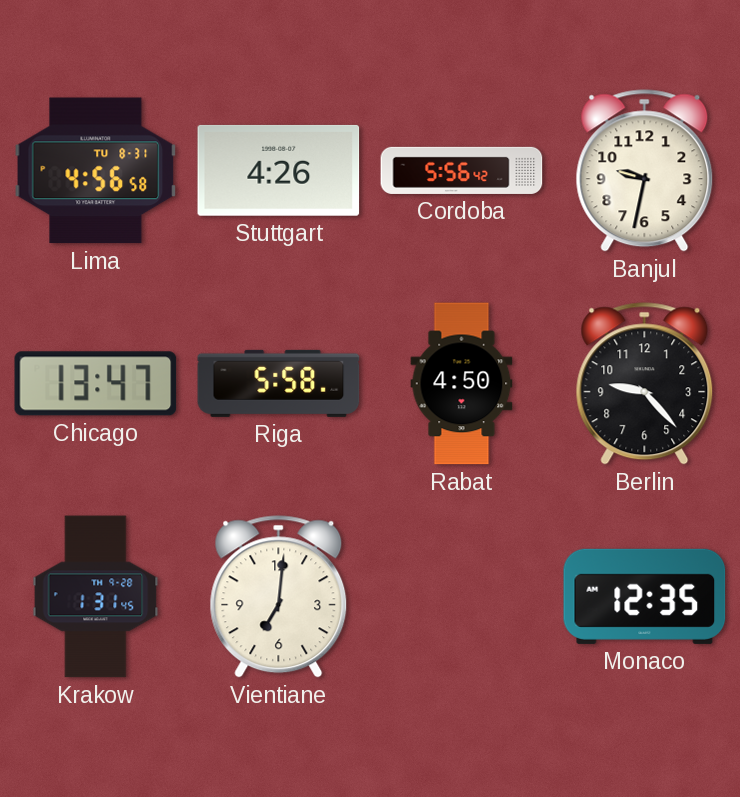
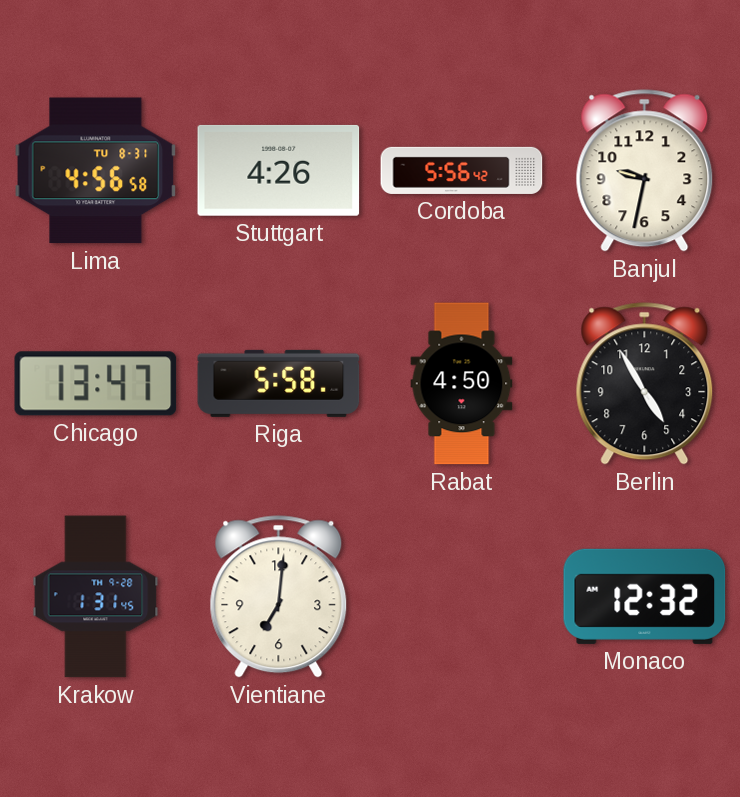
Berlin: 9:23 -> 4:55 (645, 384)
Monaco: 12:35 -> 12:32 (645, 596)
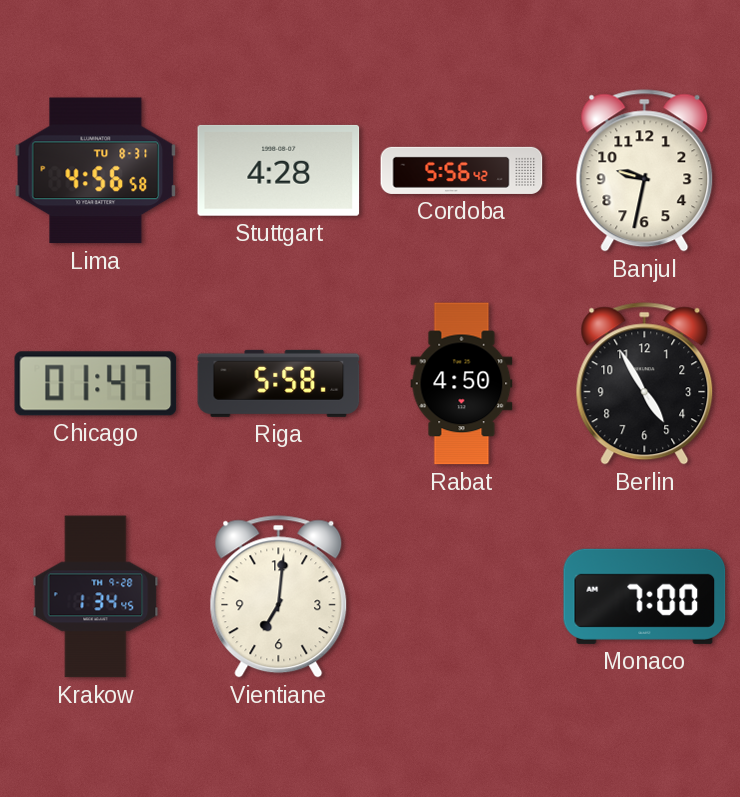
Stuttgart: 4:26 -> 4:28 (279, 170)
Chicago: 13:47 -> 01:47 (96, 384)
Krakow: 1:31 -> 1:34 (96, 597)
Monaco: 12:32 -> 7:00 (645, 596)
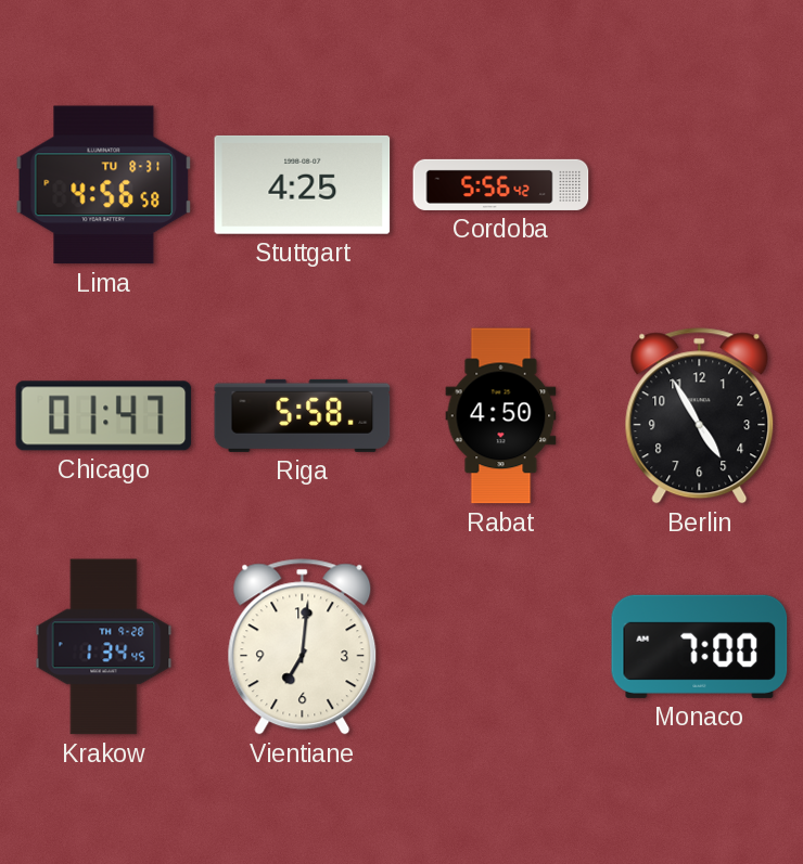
Stuttgart: 4:28 -> 4:25 (303, 184)
Banjul: 9:32 -> none (645, 171)
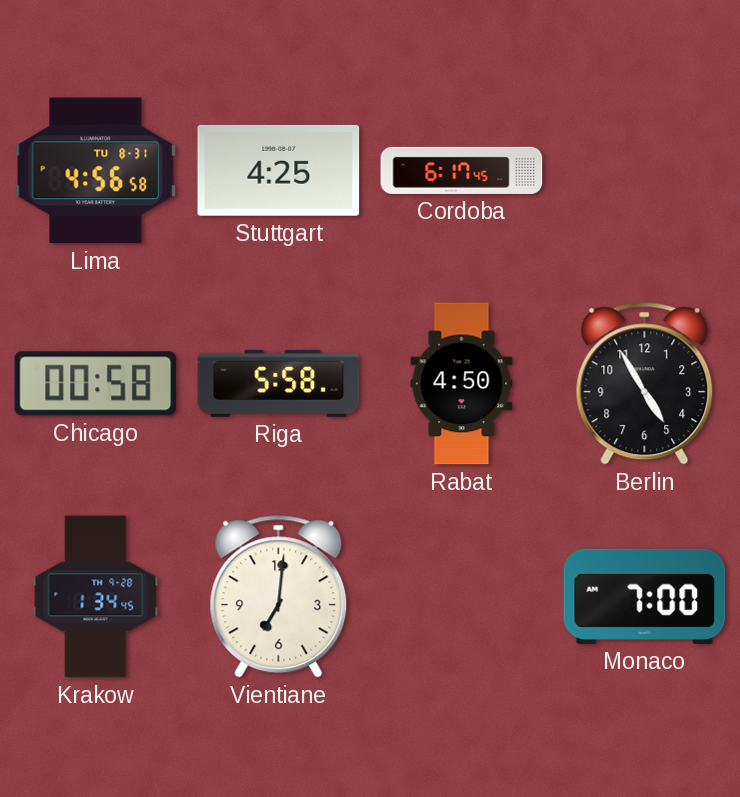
Cordoba: 5:56 -> 6:17 (462, 170)
Chicago: 01:47 -> 00:58 (96, 384)
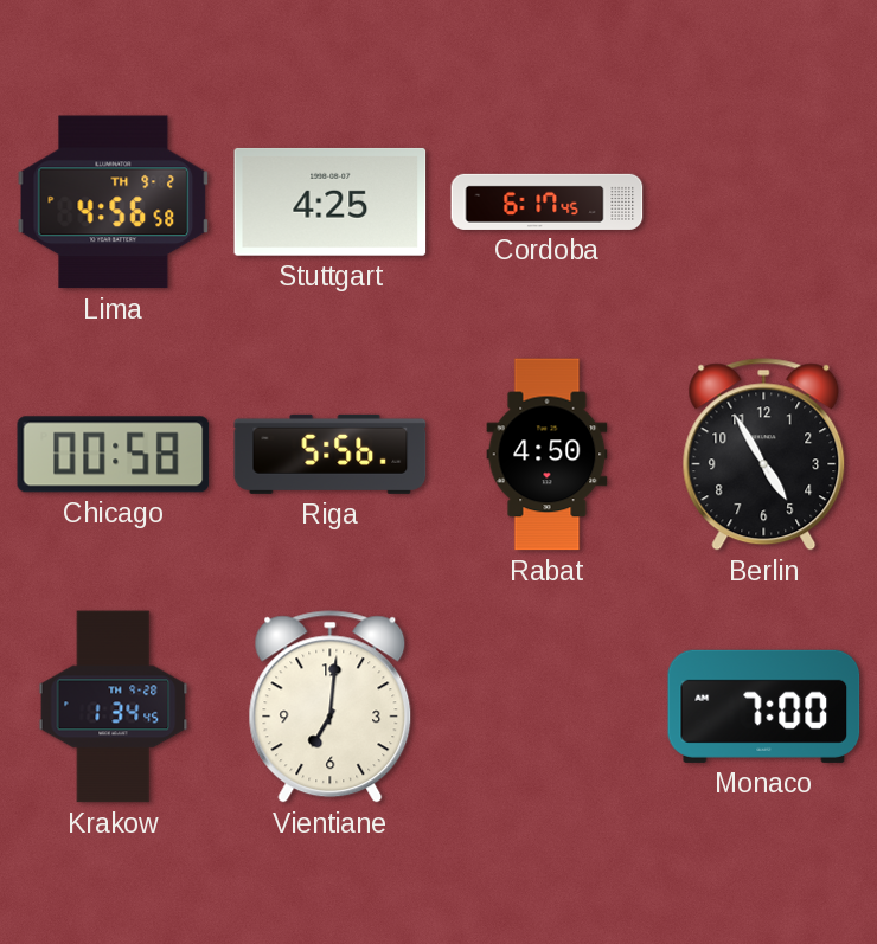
Lima date: TU 8-31 -> TH 9-2 (114, 203)
Riga: 5:58 -> 5:56 (331, 454)
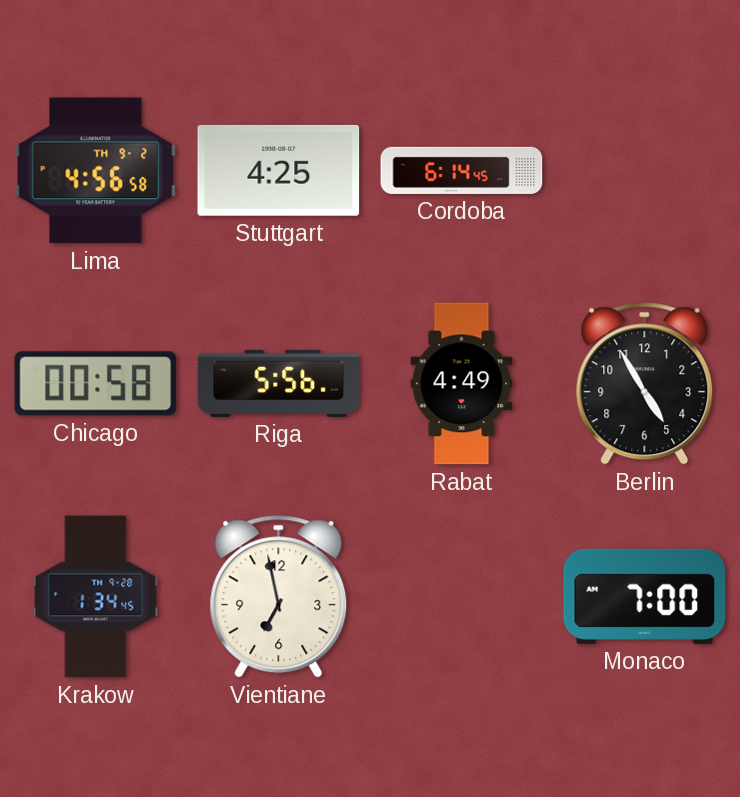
Cordoba: 6:17 -> 6:14 (462, 170)
Rabat: 4:50 -> 4:49 (462, 384)
Vientiane: 7:01 -> 6:58 (279, 597)
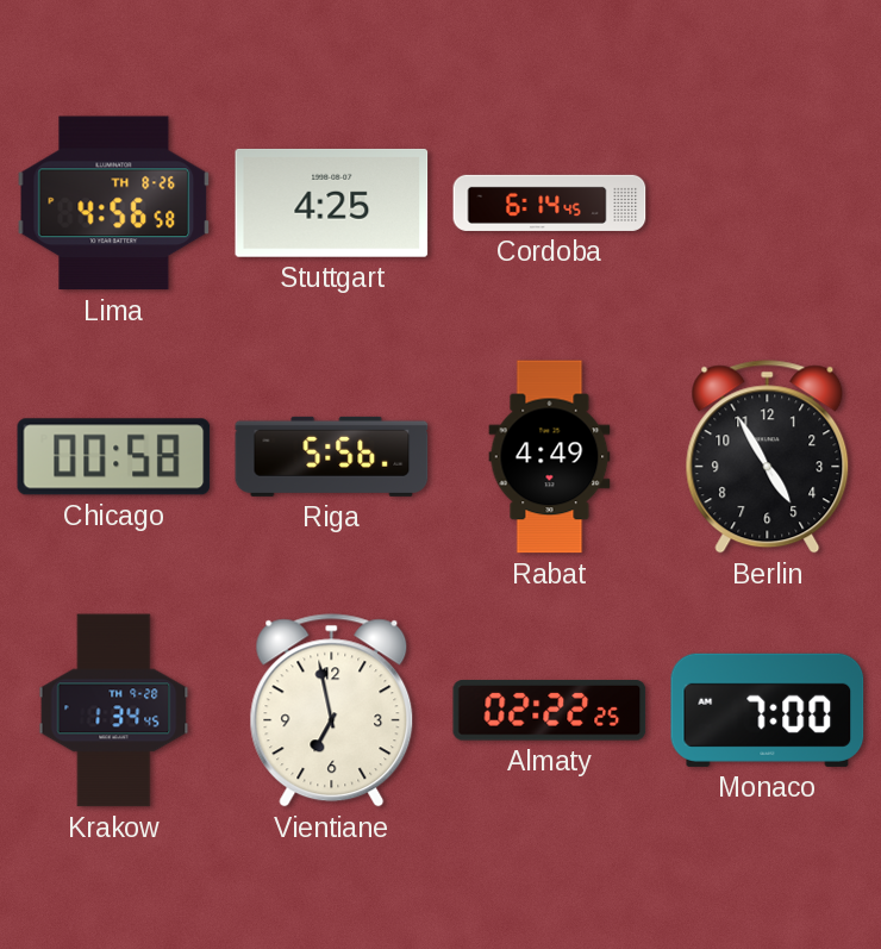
Lima date: TH 9-2 -> TH 8-26 (114, 204)
Almaty: none -> 02:22 (550, 711)
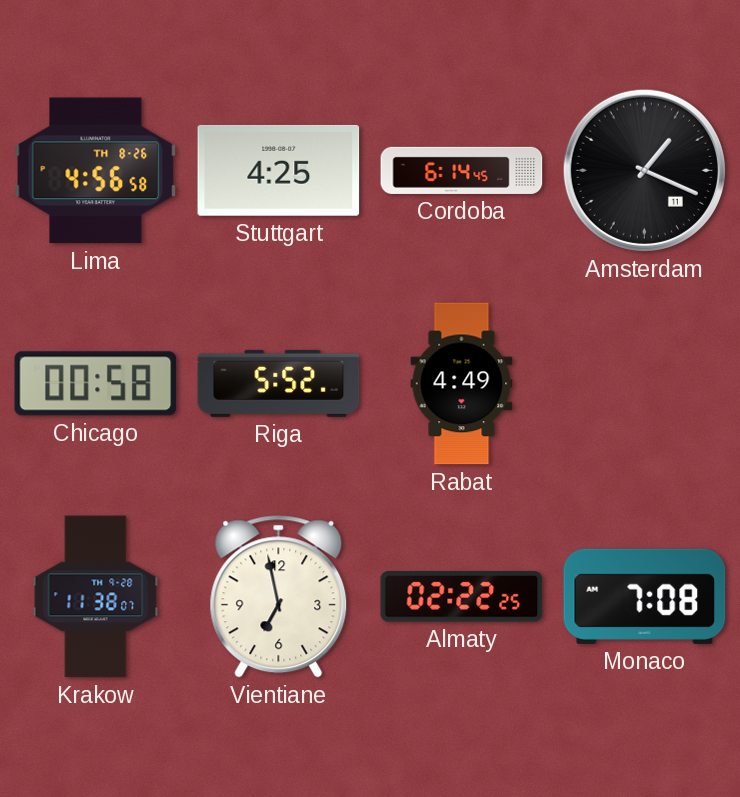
Amsterdam: none -> 1:19 (644, 170)
Riga: 5:56 -> 5:52 (279, 383)
Berlin: 4:55 -> none (768, 457)
Krakow: 1:34 -> 11:38 (96, 597)
Monaco: 7:00 -> 7:08 (645, 596)
